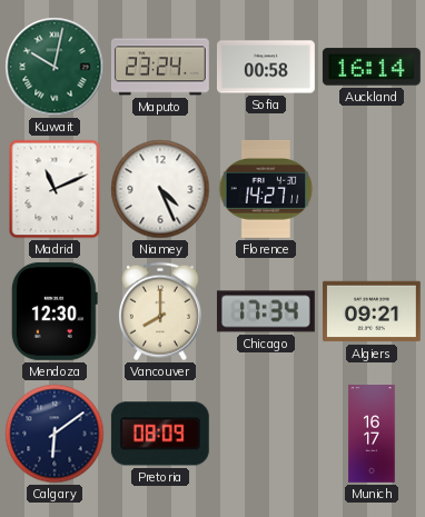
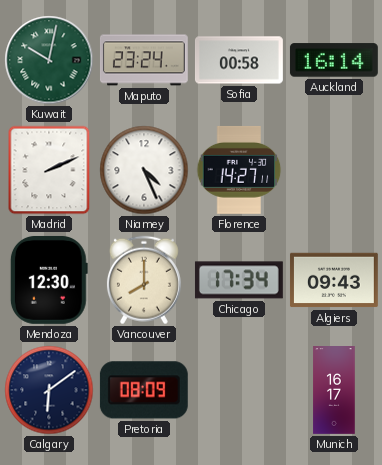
Madrid: 11:11 -> 2:11 (49, 170)
Algiers: 09:21 -> 09:43 (334, 280)
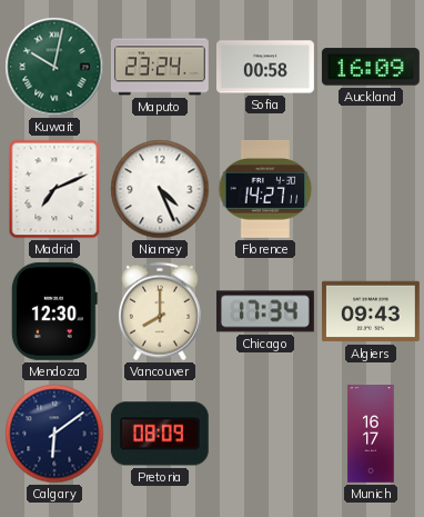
Auckland: 16:14 -> 16:09 (371, 67)
Madrid: 2:11 -> 7:11 (54, 189)
